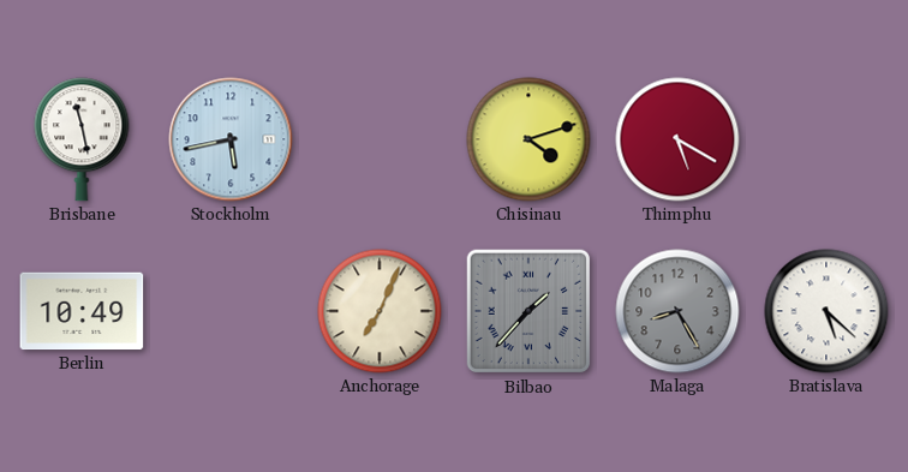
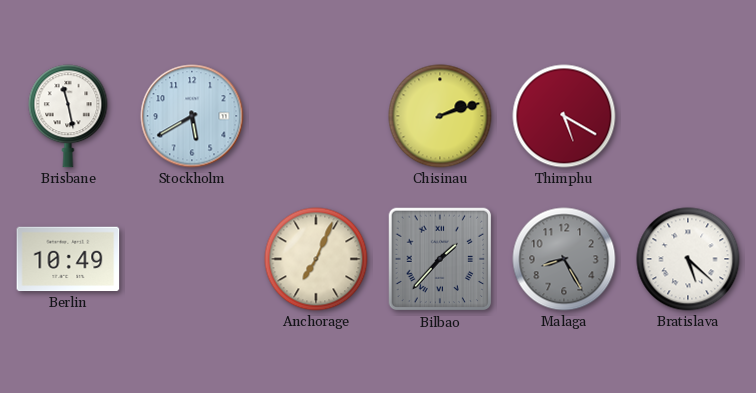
Stockholm: 5:43 -> 5:40 (192, 116)
Chisinau: 4:12 -> 2:12 (440, 116)
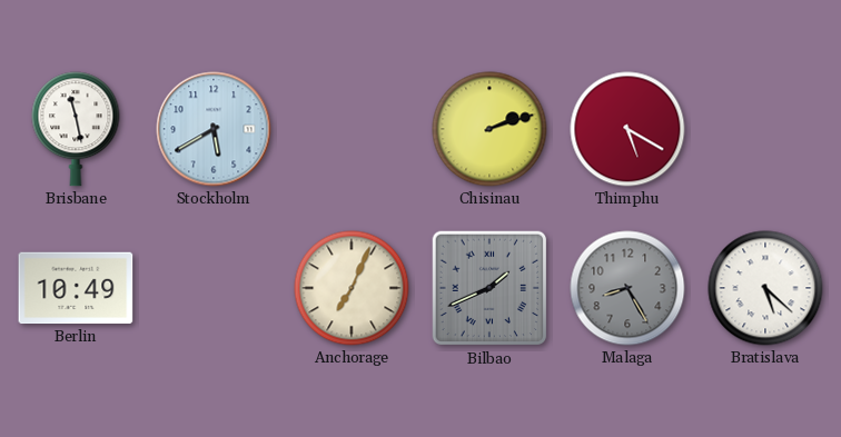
Bilbao: 1:37 -> 1:41 (489, 288)
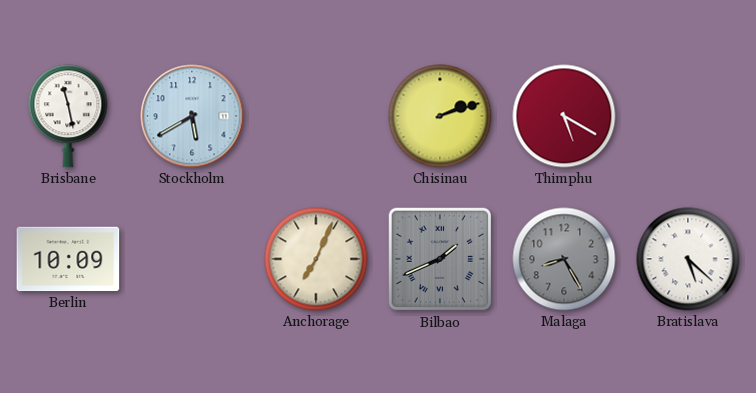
Berlin: 10:49 -> 10:09 (68, 259)
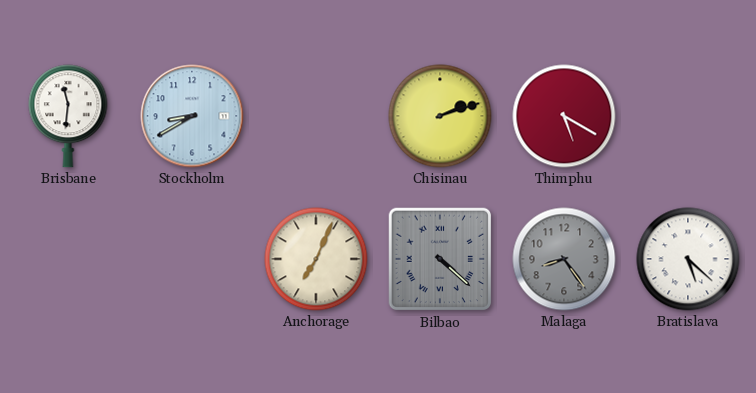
Brisbane: 11:28 -> 11:31 (68, 116)
Stockholm: 5:40 -> 8:40 (192, 116)
Berlin: 10:09 -> none (68, 259)
Bilbao: 1:41 -> 4:22 (440, 259)
Malaga: 8:25 -> 8:24 (564, 259)
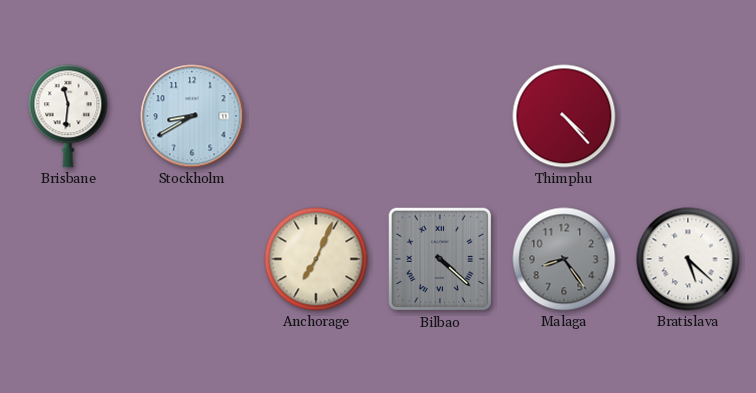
Chisinau: 2:12 -> none (440, 116)
Thimphu: 5:20 -> 4:23 (564, 116)
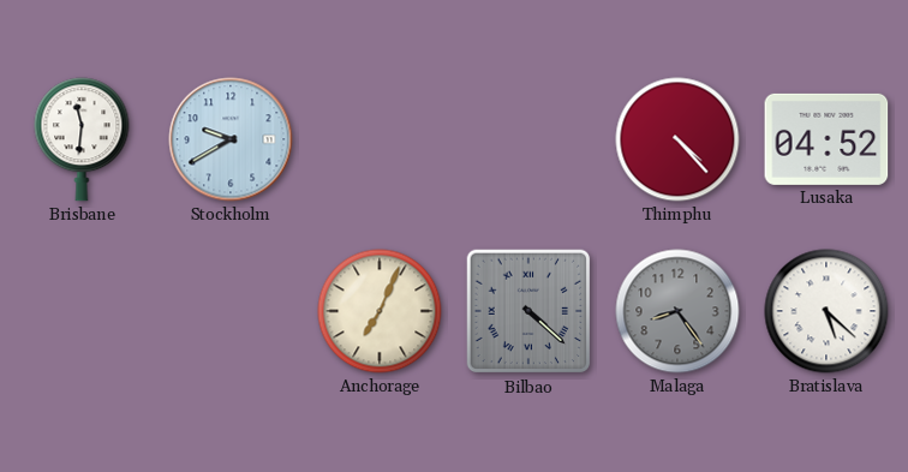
Stockholm: 8:40 -> 9:40 (231, 139)
Lusaka: none -> 04:52 (826, 139)
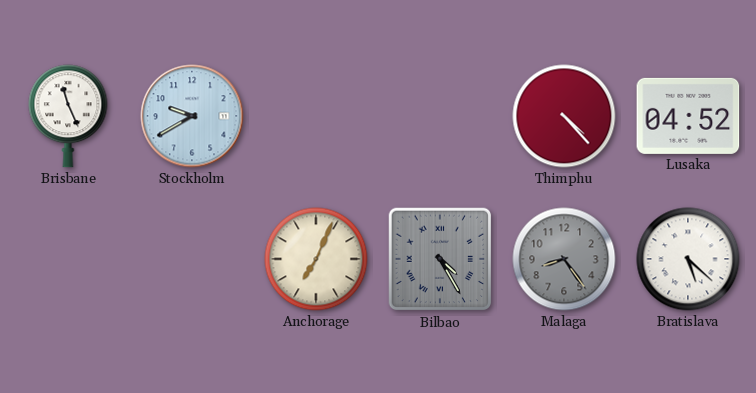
Brisbane: 11:31 -> 11:26 (68, 116)
Bilbao: 4:22 -> 4:25 (440, 259)
